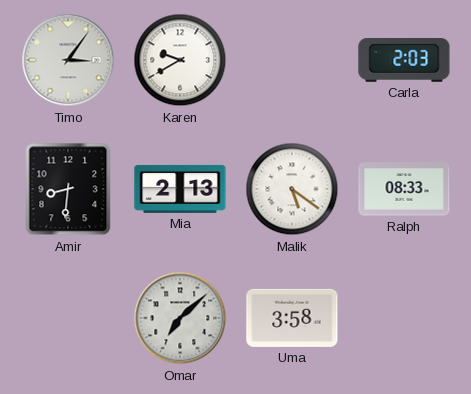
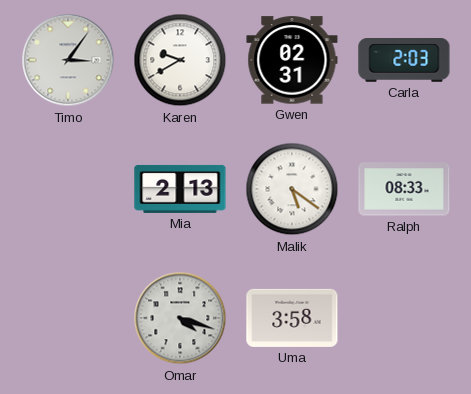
Gwen: none -> 02:31 (292, 60)
Amir: 8:31 -> none (68, 189)
Omar: 7:08 -> 4:18 (180, 318)
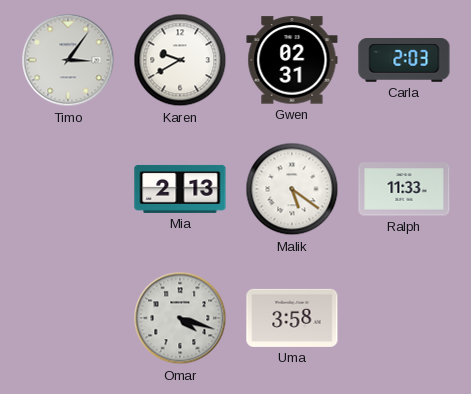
Ralph: 08:33 -> 11:33 (404, 189)
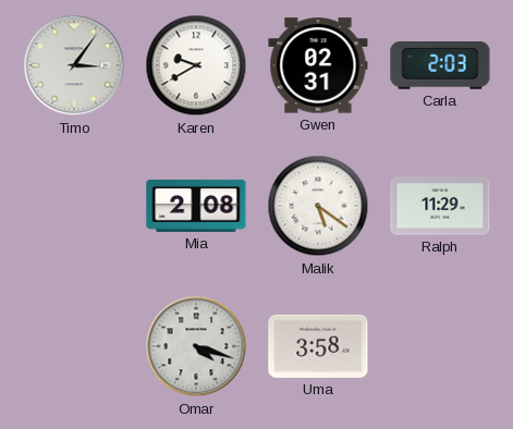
Mia: 2:13 -> 2:08 (196, 206)
Ralph: 11:33 -> 11:29 (440, 206)
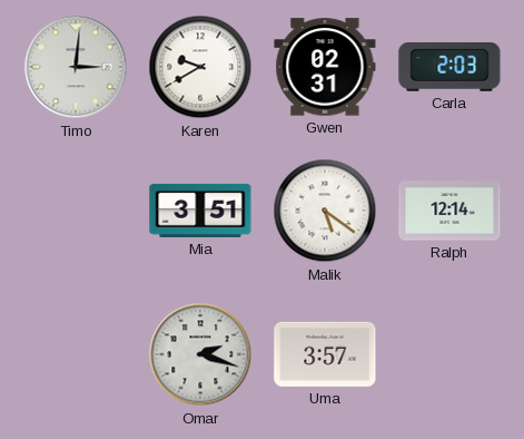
Timo: 3:06 -> 3:01 (76, 67)
Mia: 2:08 -> 3:51 (200, 211)
Ralph: 11:29 -> 12:14 (449, 211)
Omar: 4:18 -> 2:18 (200, 354)
Uma: 3:58 -> 3:57 (325, 354)
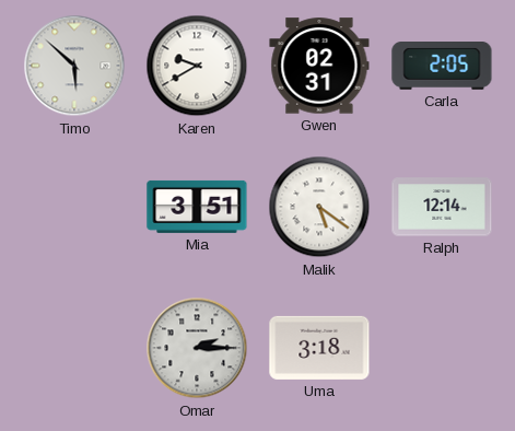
Timo: 3:01 -> 5:52 (74, 66)
Carla: 2:03 -> 2:05 (442, 67)
Omar: 2:18 -> 2:15 (197, 348)
Uma: 3:57 -> 3:18 (319, 348)
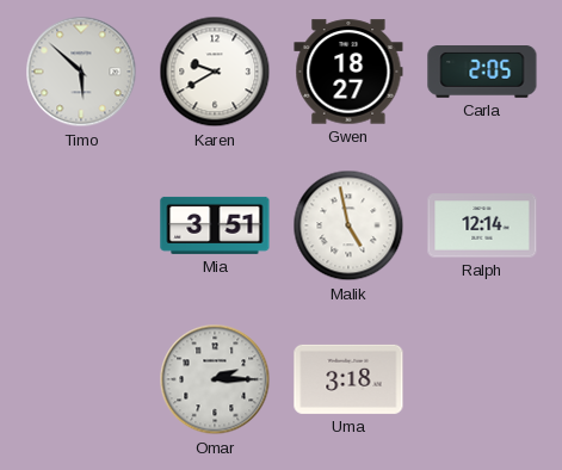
Gwen: 02:31 -> 18:27 (348, 72)
Malik: 5:21 -> 4:58 (348, 225)
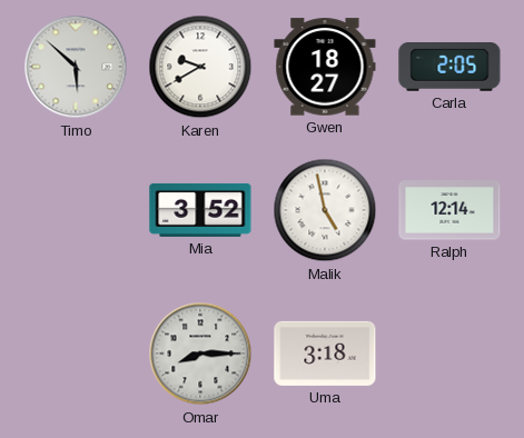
Mia: 3:51 -> 3:52 (200, 210)
Omar: 2:15 -> 8:15 (200, 354)
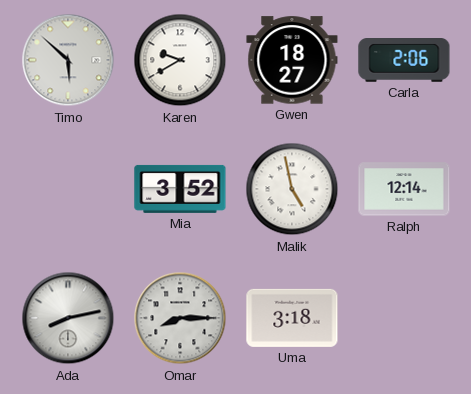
Carla: 2:05 -> 2:06 (404, 61)
Ada: none -> 8:13 (68, 318)
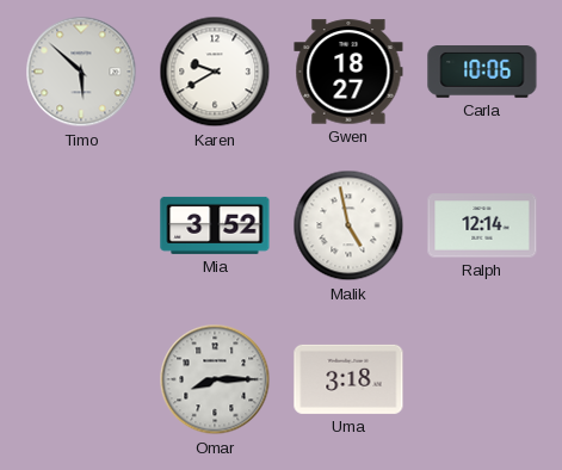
Carla: 2:06 -> 10:06 (482, 73)
Ada: 8:13 -> none (68, 318)
